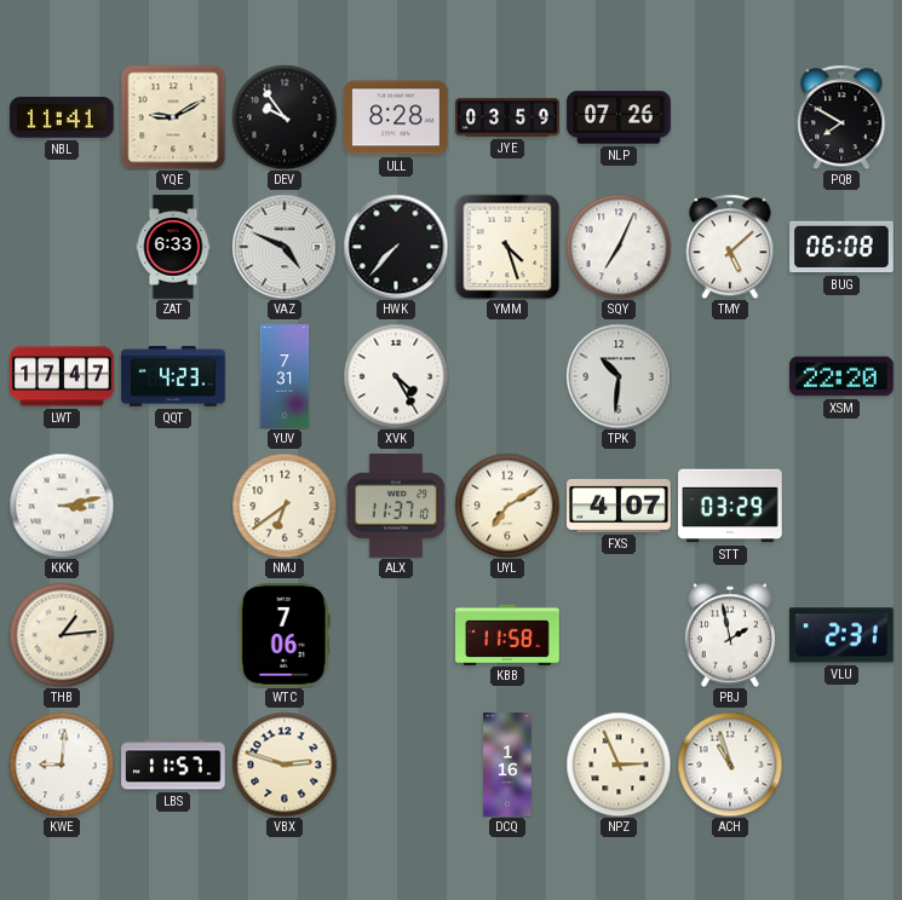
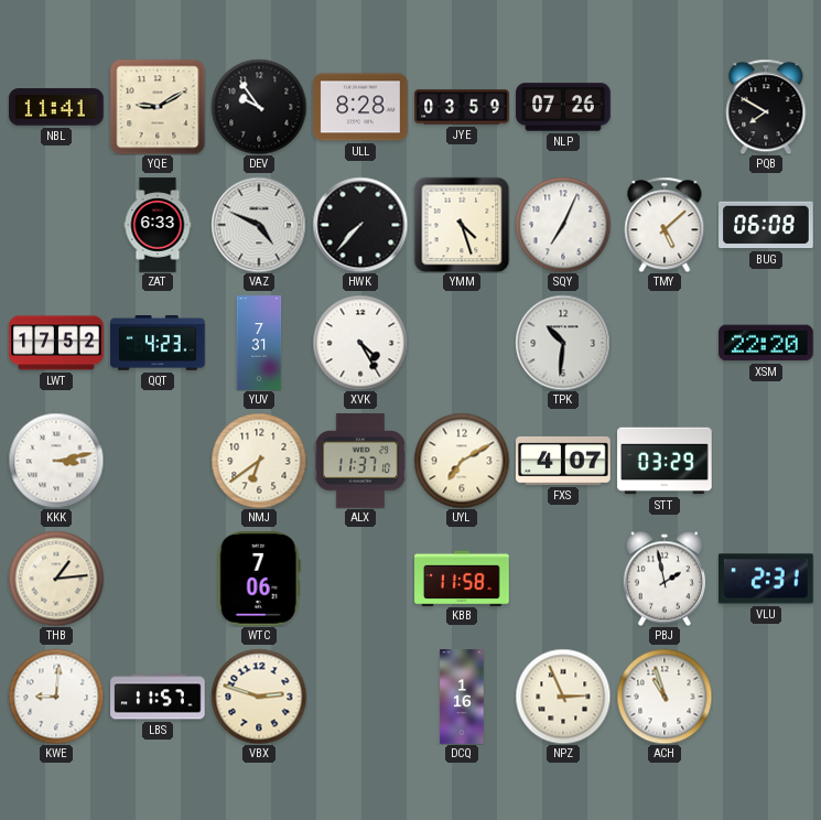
LWT: 17:47 -> 17:52 (56, 343)
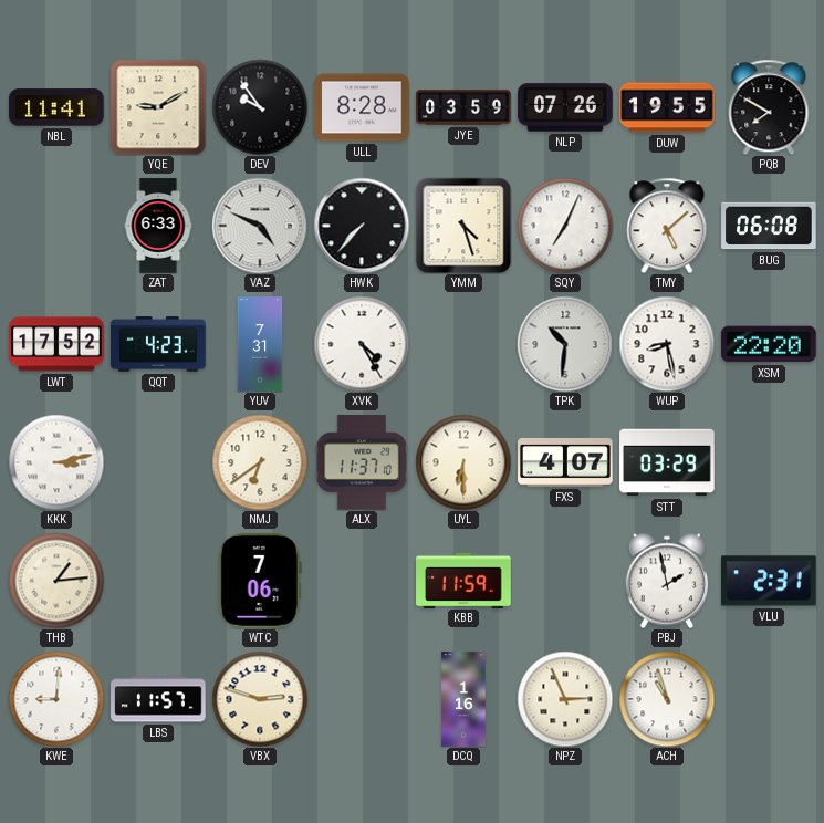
DUW: none -> 19:55 (667, 107)
WUP: none -> 8:28 (667, 344)
UYL: 7:10 -> 6:30 (463, 462)
KBB: 11:58 -> 11:59 (463, 580)
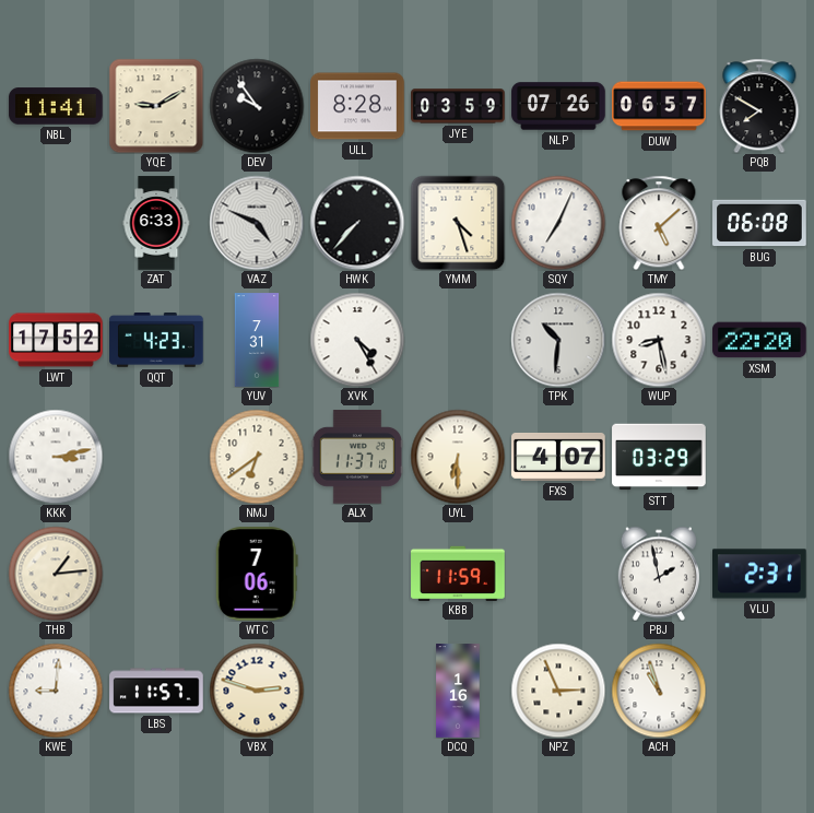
DUW: 19:55 -> 06:57 (659, 106)
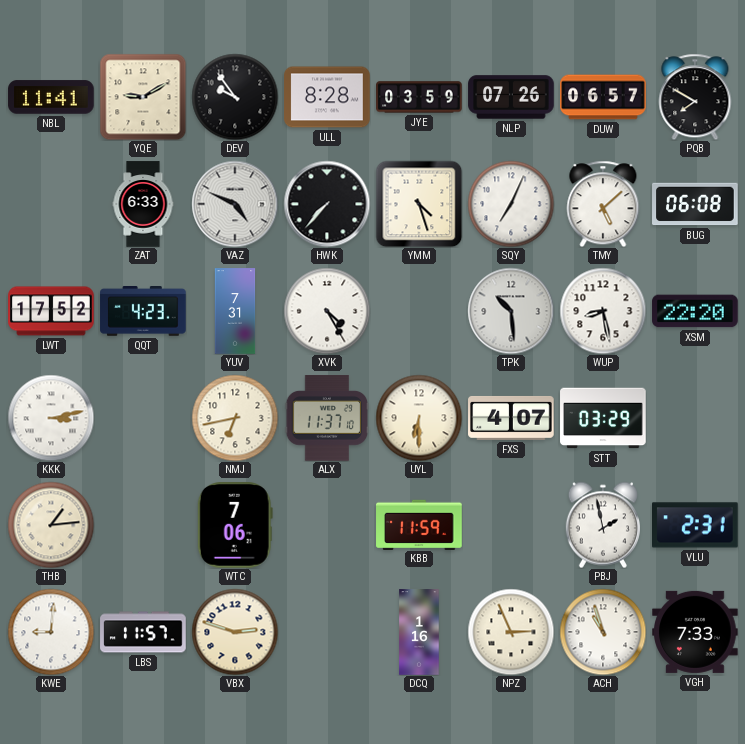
TPK: 10:31 -> 10:29 (511, 311)
NMJ: 6:39 -> 6:43 (235, 418)
VGH: none -> 7:33 (695, 632)
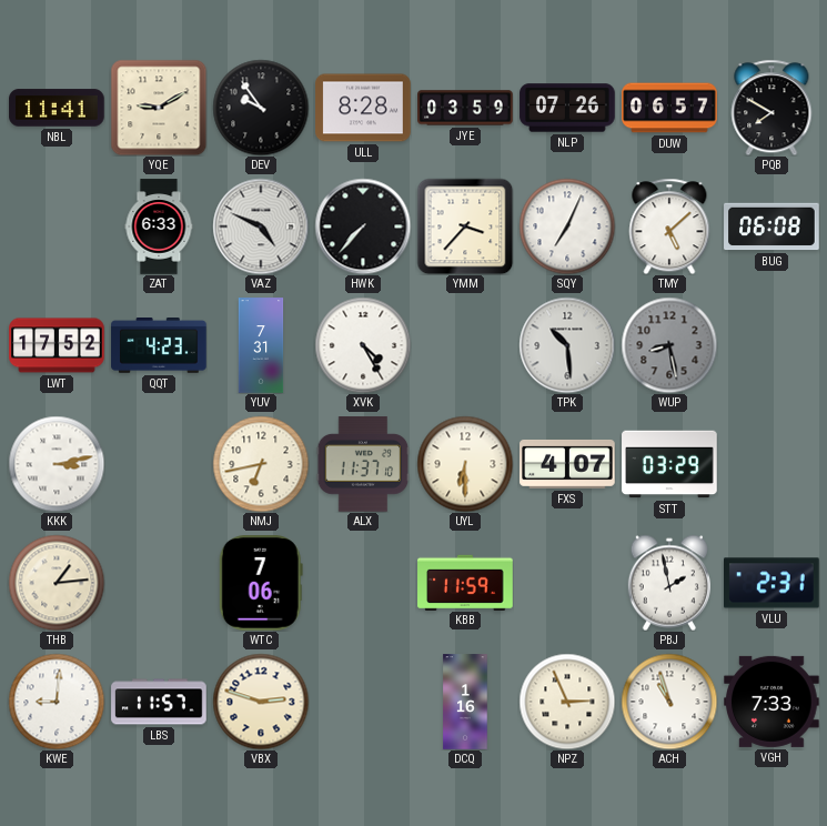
YMM: 4:27 -> 3:37 (465, 226)
WUP dial: white -> grey (669, 345)
XSM: 22:20 -> none (695, 311)
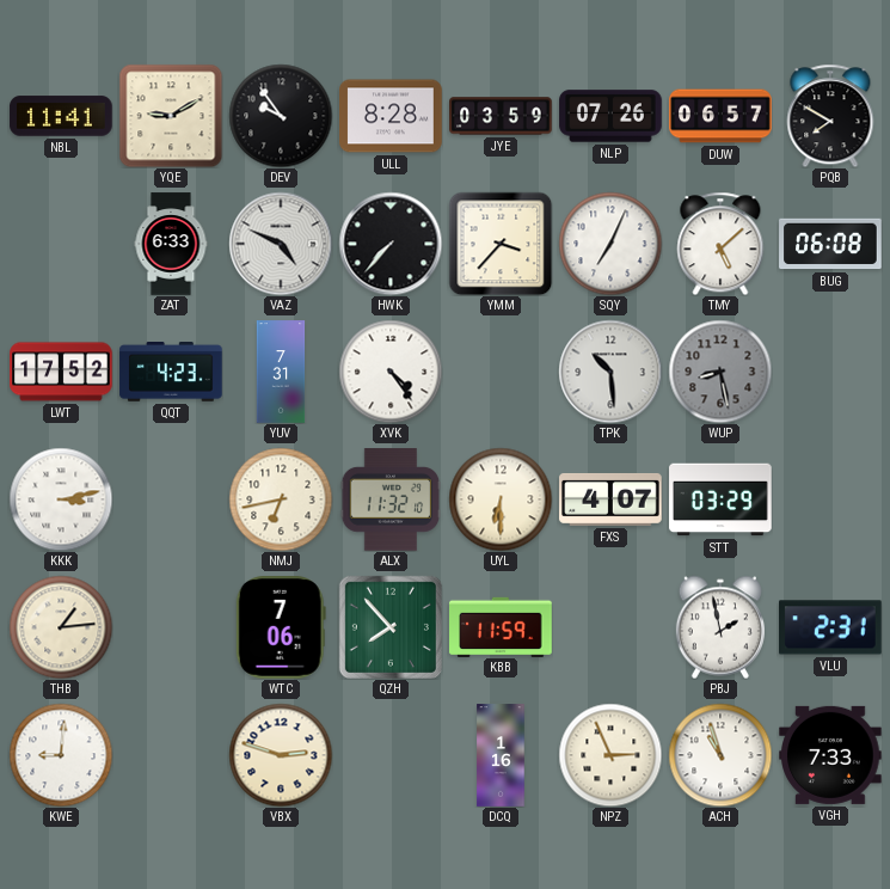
XVK: 4:25 -> 4:24 (391, 372)
ALX: 11:37 -> 11:32 (391, 499)
QZH: none -> 7:53 (391, 627)
LBS: 11:57 -> none (159, 702)
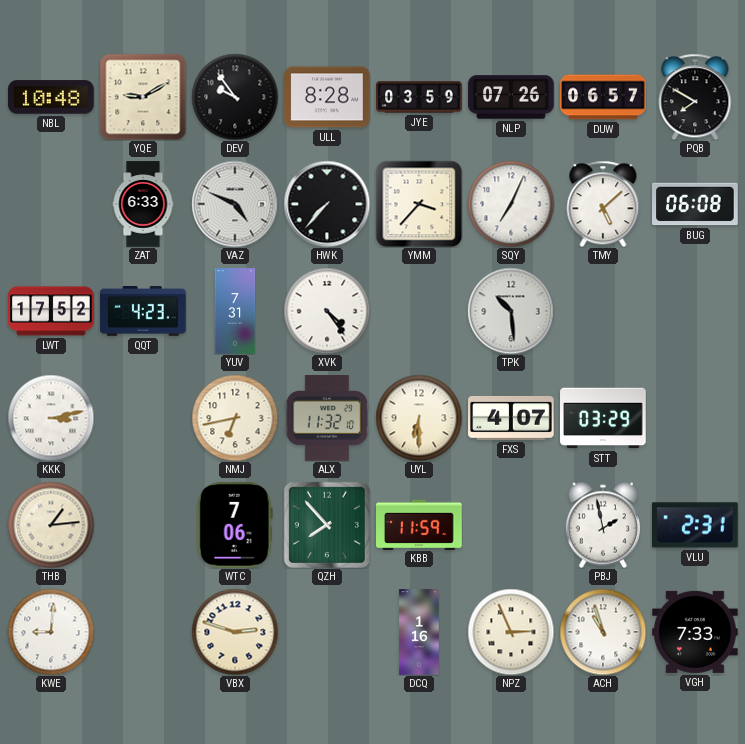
NBL: 11:41 -> 10:48 (51, 97)
WUP: 8:28 -> none (720, 372)
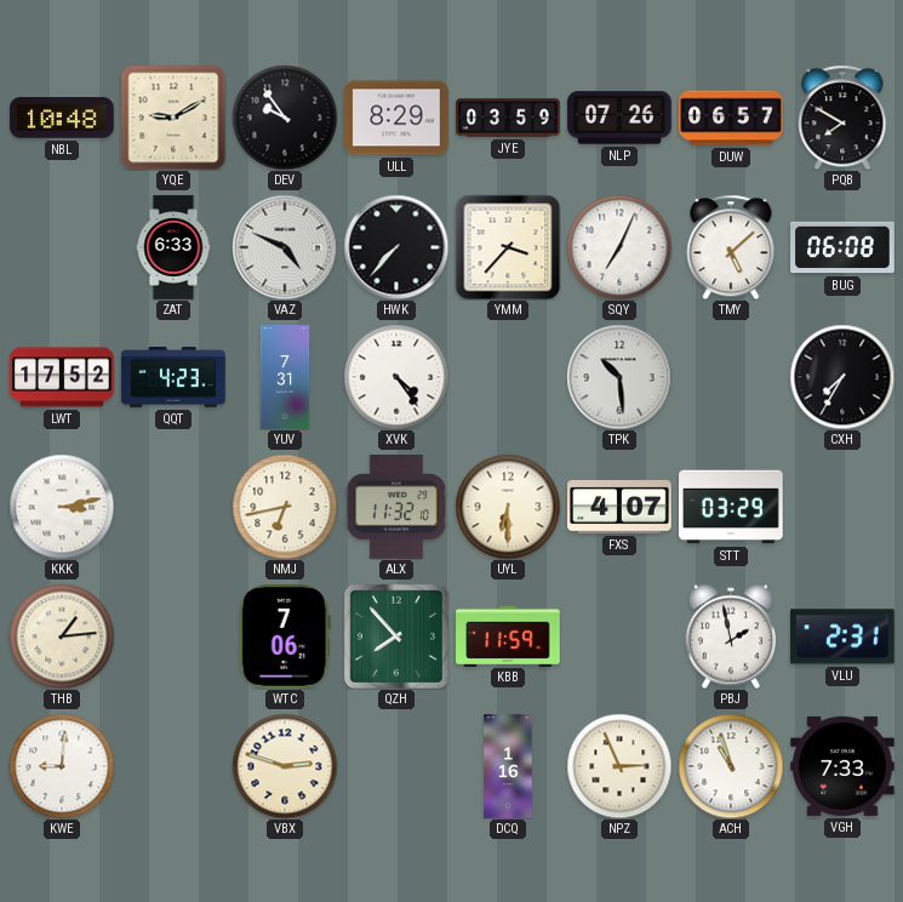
ULL: 8:28 -> 8:29 (396, 118)
CXH: none -> 7:35 (842, 377)
